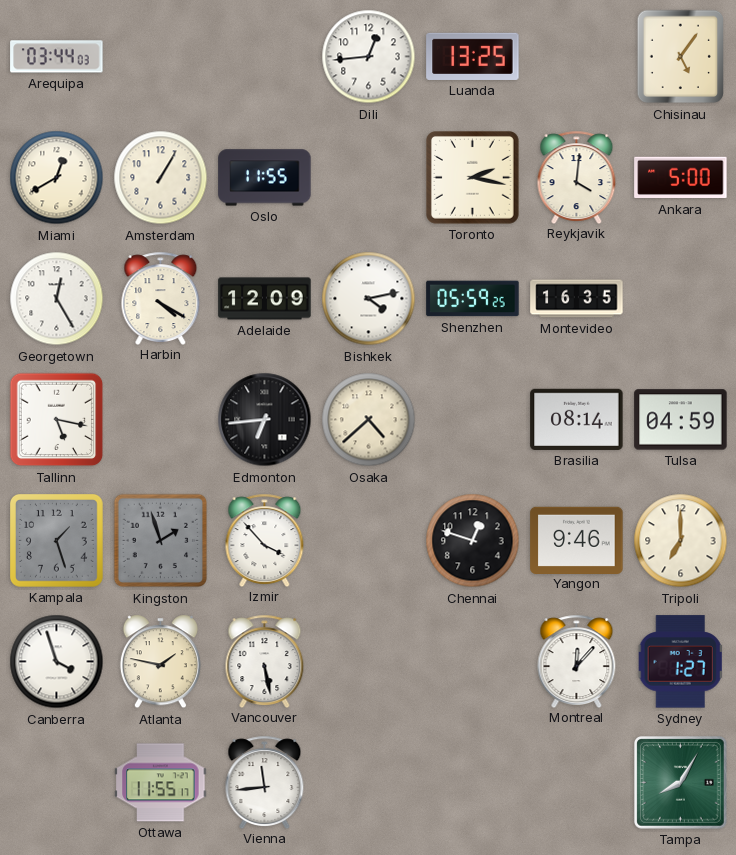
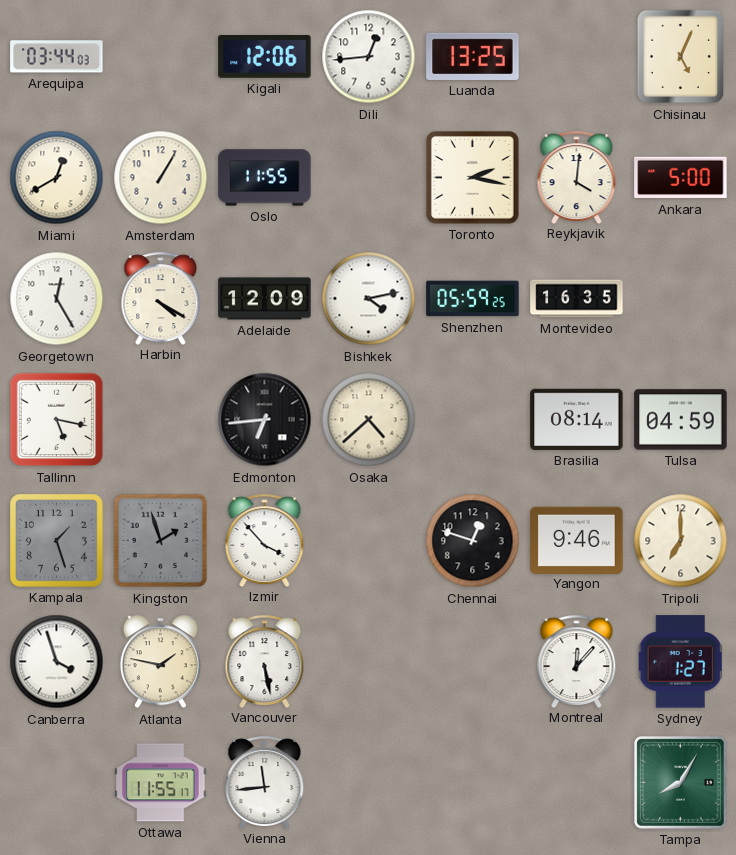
Kigali: none -> 12:06 (265, 57)
Chisinau: 5:06 -> 5:04 (681, 57)
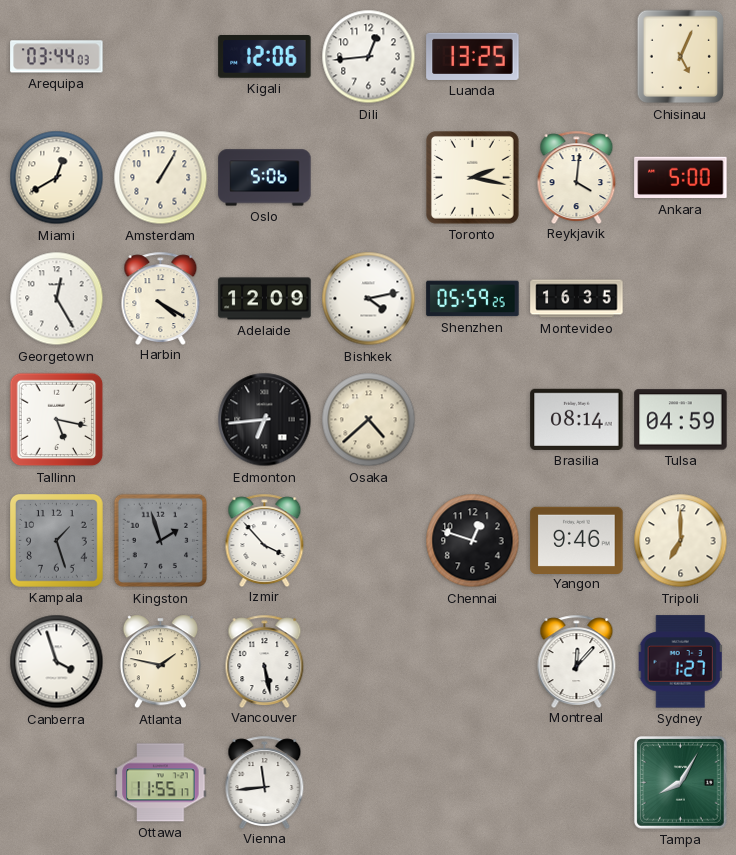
Oslo: 11:55 -> 5:06 (265, 178)
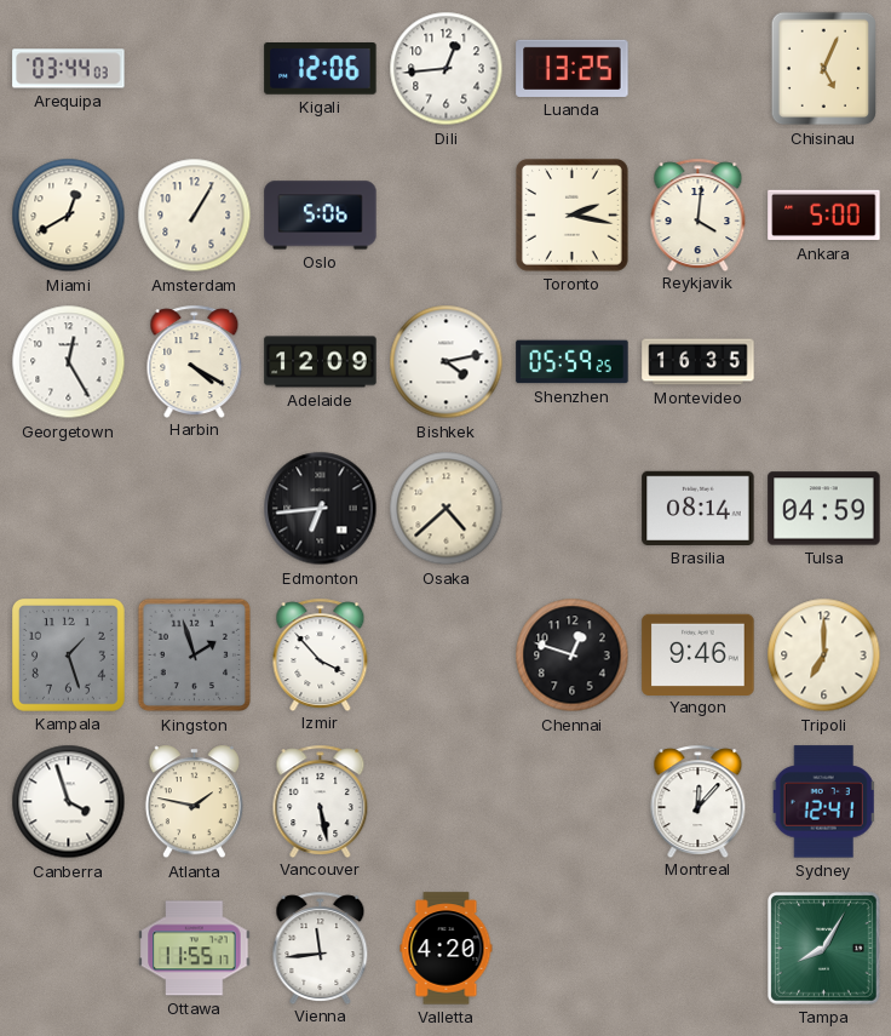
Tallinn: 5:17 -> none (57, 420)
Sydney: 1:27 -> 12:41 (823, 802)
Valletta: none -> 4:20 (447, 949)
